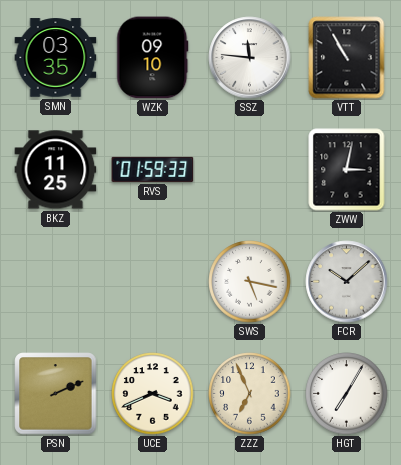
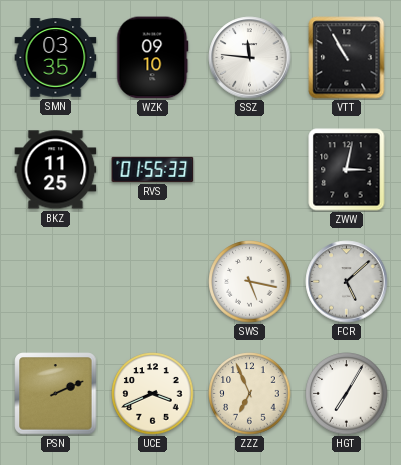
RVS: 01:59 -> 01:55 (153, 169)
FCR: 10:08 -> 5:08 (347, 282)
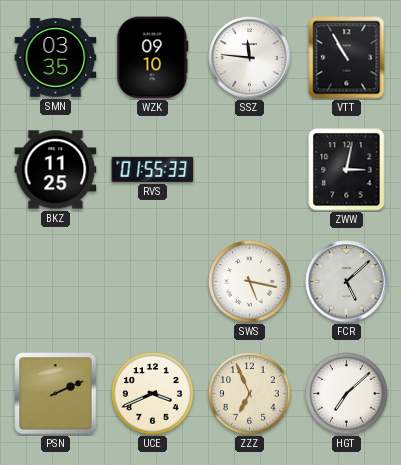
HGT: 7:05 -> 7:08 (347, 394)
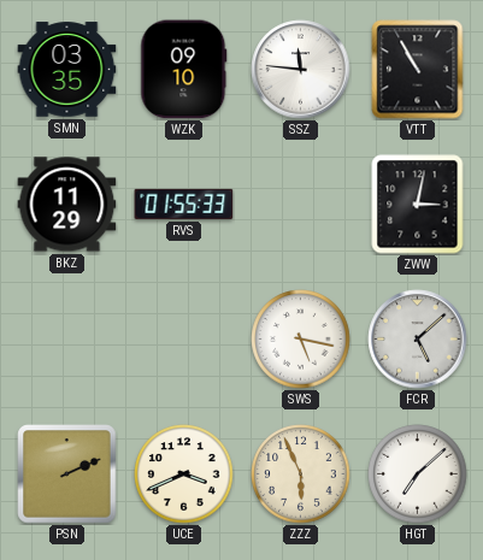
BKZ: 11:25 -> 11:29 (67, 205)
ZZZ: 6:56 -> 5:56 (301, 474)
